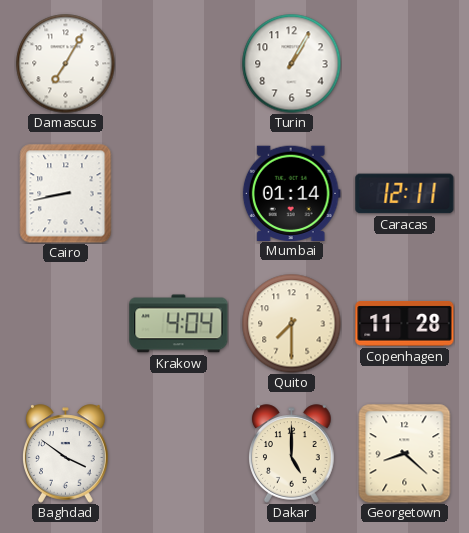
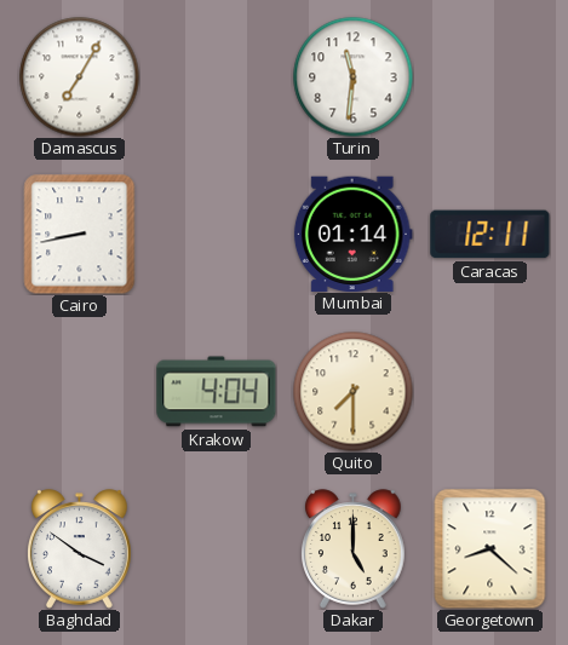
Turin: 1:05 -> 11:31 (354, 77)
Copenhagen: 11:28 -> none (405, 324)
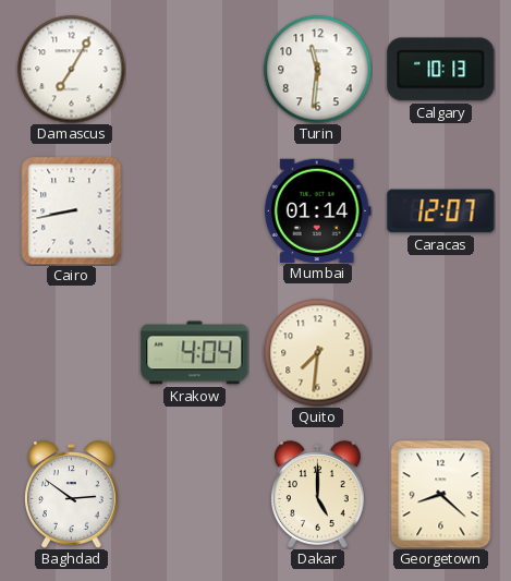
Calgary: none -> 10:13 (441, 70)
Caracas: 12:11 -> 12:07 (441, 211)
Quito: 7:30 -> 7:31 (318, 353)
Baghdad: 3:51 -> 2:51 (72, 495)
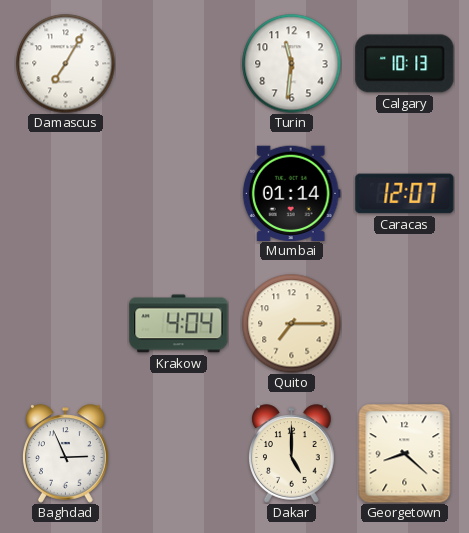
Cairo: 8:43 -> none (72, 211)
Quito: 7:31 -> 7:15 (292, 324)
Baghdad: 2:51 -> 2:56 (66, 454)
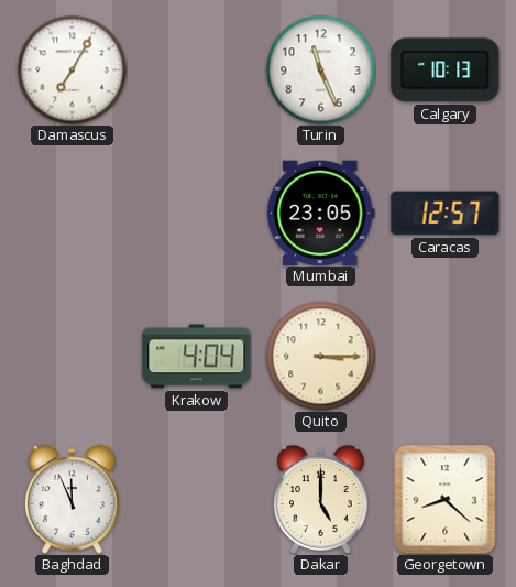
Turin: 11:31 -> 11:26 (321, 70)
Mumbai: 01:14 -> 23:05 (320, 213)
Caracas: 12:07 -> 12:57 (446, 214)
Quito: 7:15 -> 3:15 (321, 357)
Baghdad: 2:56 -> 11:56 (73, 500)
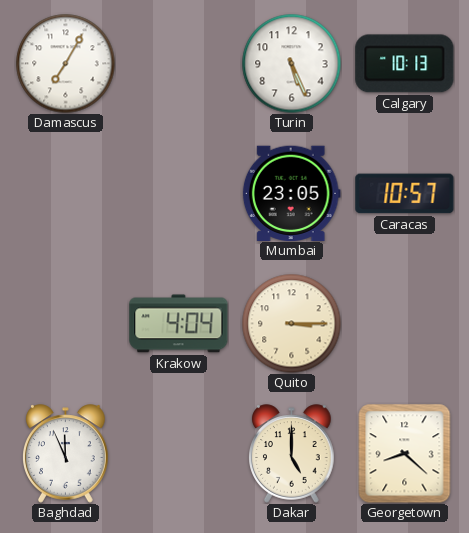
Turin: 11:26 -> 5:26 (292, 64)
Caracas: 12:57 -> 10:57 (405, 194)
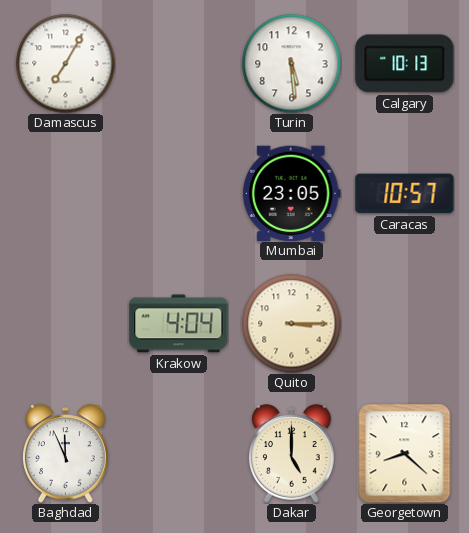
Turin: 5:26 -> 5:29 (292, 64)
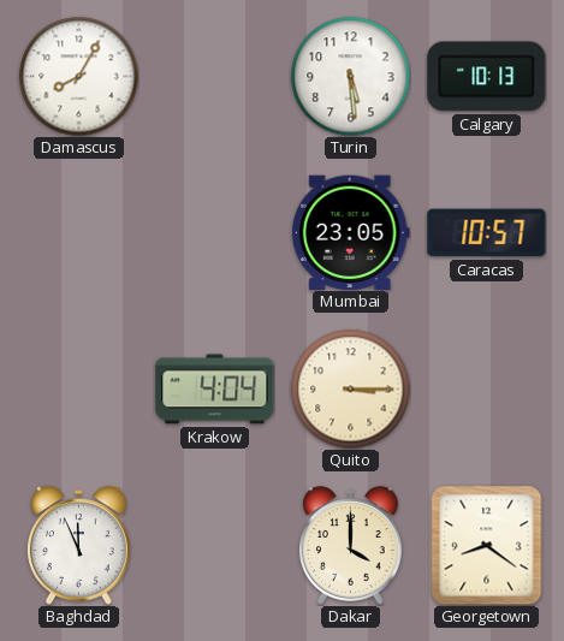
Damascus: 7:05 -> 8:05 (79, 77)
Dakar: 5:00 -> 4:00 (351, 546)
Georgetown: 8:22 -> 8:21 (487, 546)
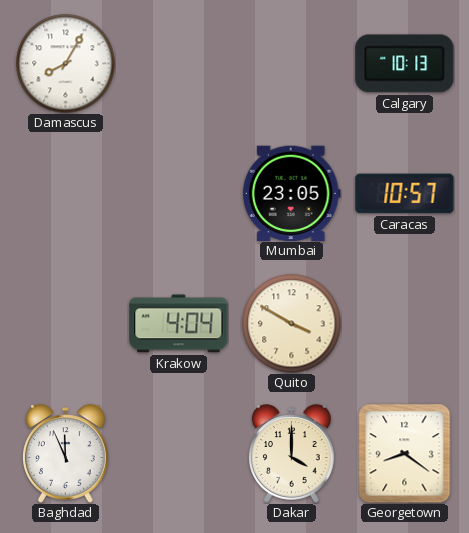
Turin: 5:29 -> none (351, 77)
Quito: 3:15 -> 3:50 (292, 324)
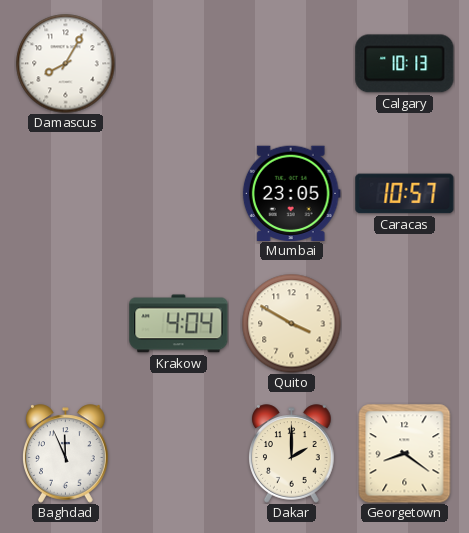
Dakar: 4:00 -> 2:00 (292, 454)
